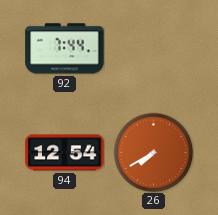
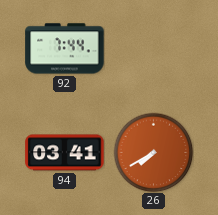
94: 12:54 -> 03:41 (65, 153)
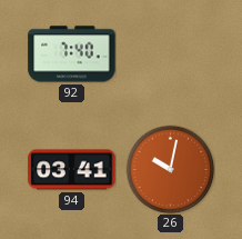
92: 7:44 -> 7:40 (72, 54)
26: 7:40 -> 10:02 (170, 169)
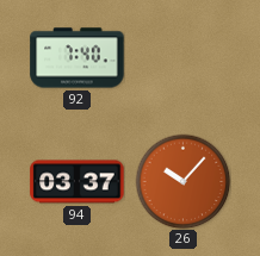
94: 03:41 -> 03:37 (78, 182)
26: 10:02 -> 10:07 (182, 181)
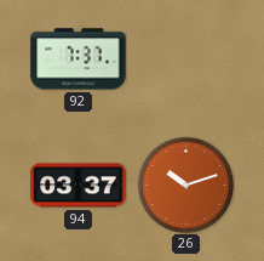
92: 7:40 -> 7:37 (79, 59)
26: 10:07 -> 10:12 (185, 185)
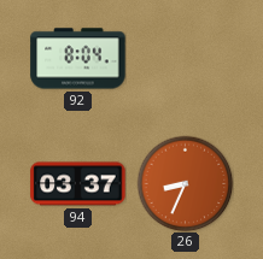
92: 7:37 -> 8:04 (78, 59)
26: 10:12 -> 8:34 (185, 183)
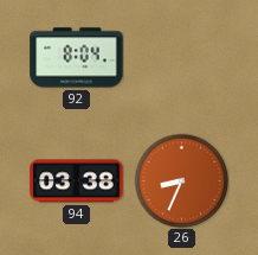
94: 03:37 -> 03:38 (77, 181)
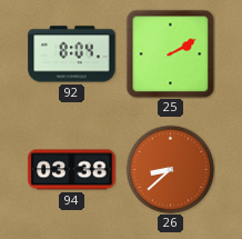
25: none -> 2:10 (170, 53)
26: 8:34 -> 8:38 (170, 169)
